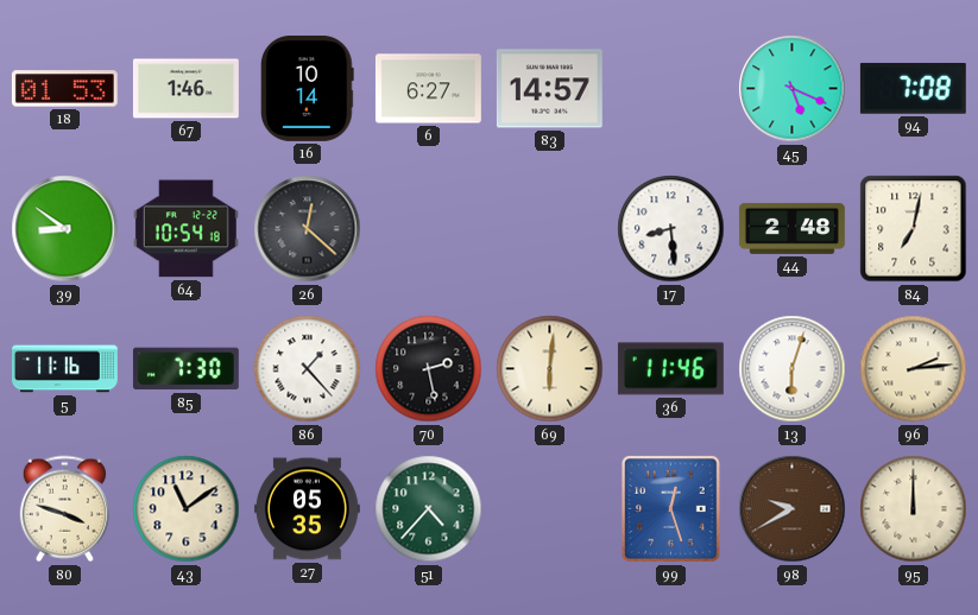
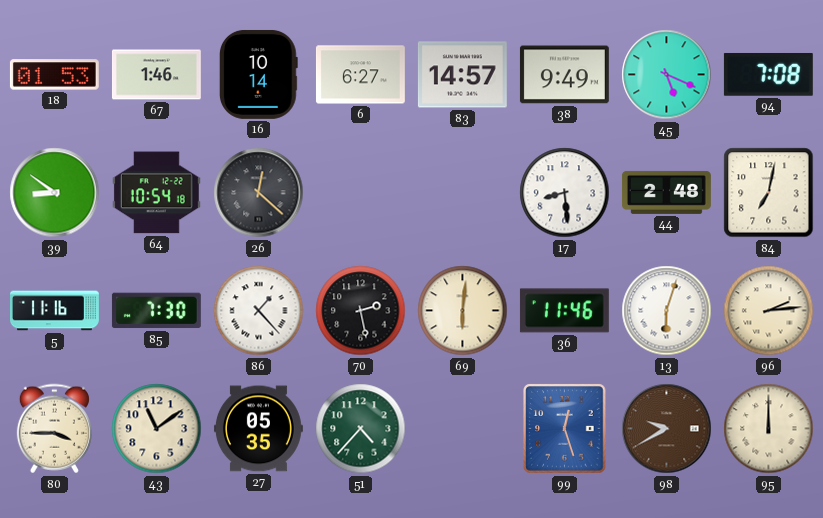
38: none -> 9:49 (564, 75)
80: 3:48 -> 3:45 (54, 429)
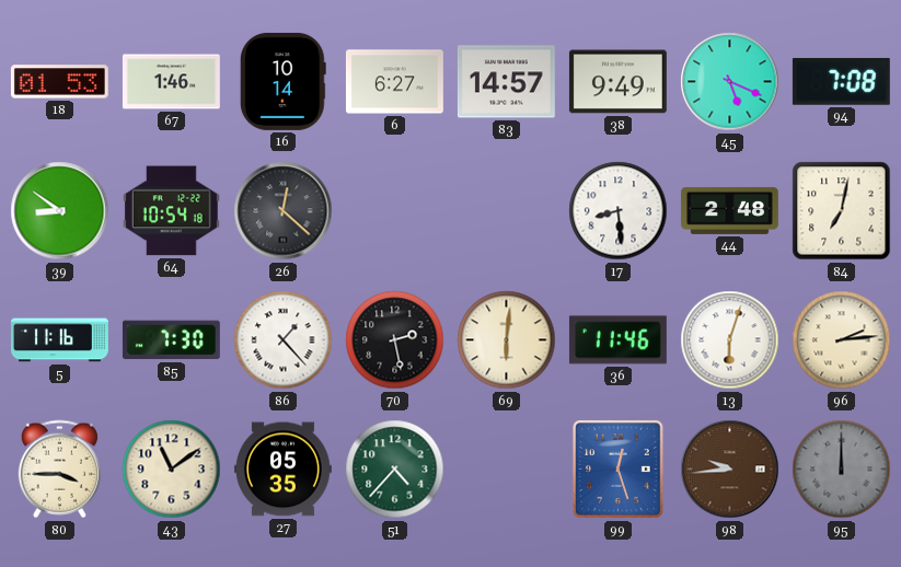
98: 9:40 -> 9:44 (730, 470)
95 dial: cream -> grey (842, 470)
